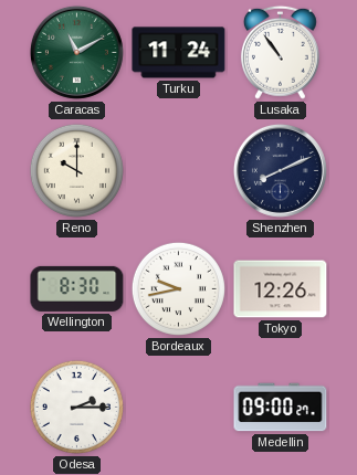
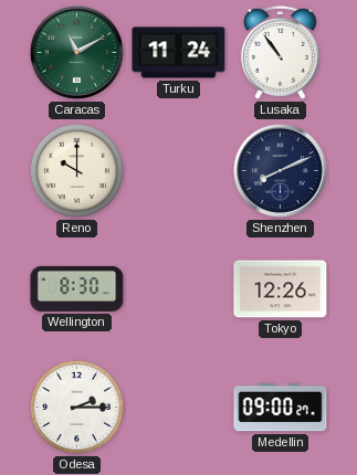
Bordeaux: 9:43 -> none (178, 288)
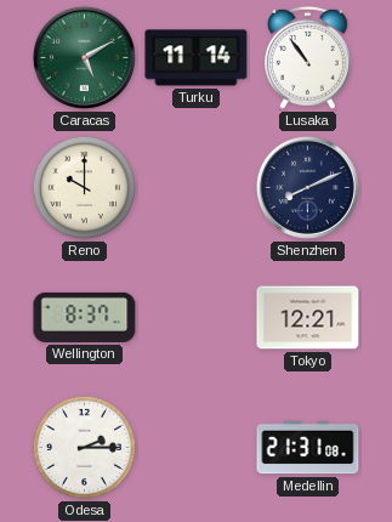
Caracas: 11:10 -> 5:10 (84, 57)
Turku: 11:24 -> 11:14 (197, 58)
Wellington: 8:30 -> 8:37 (85, 317)
Tokyo: 12:26 -> 12:21 (308, 318)
Medellin: 09:00 -> 21:31 (308, 448)
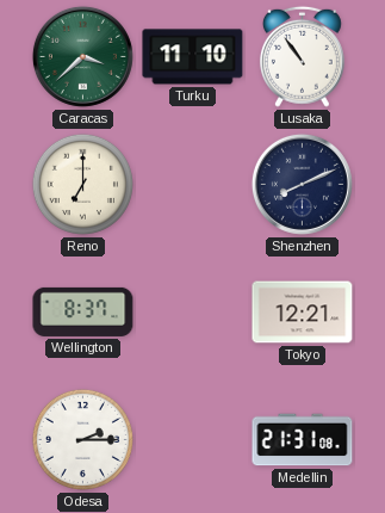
Caracas: 5:10 -> 3:38 (82, 56)
Turku: 11:14 -> 11:10 (193, 57)
Reno: 10:00 -> 7:00 (82, 184)
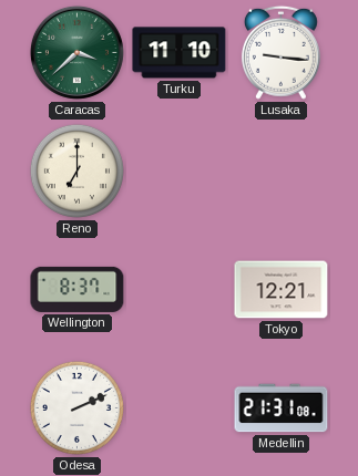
Lusaka: 10:54 -> 9:16 (280, 52)
Shenzhen: 8:11 -> none (302, 184)
Odesa: 2:15 -> 2:11 (76, 407)
